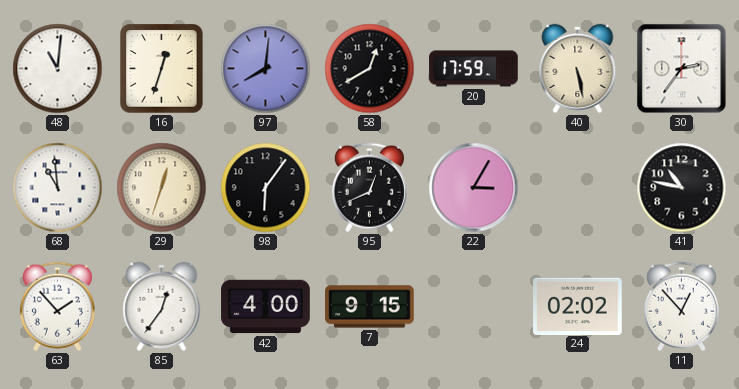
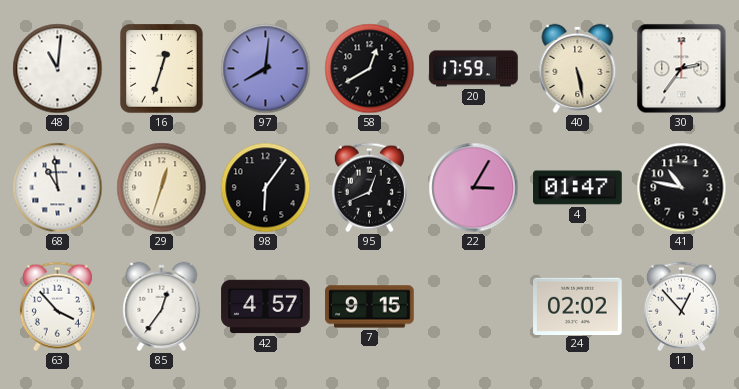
4: none -> 01:47 (578, 188)
63: 1:53 -> 3:53 (57, 307)
42: 4:00 -> 4:57 (266, 307)
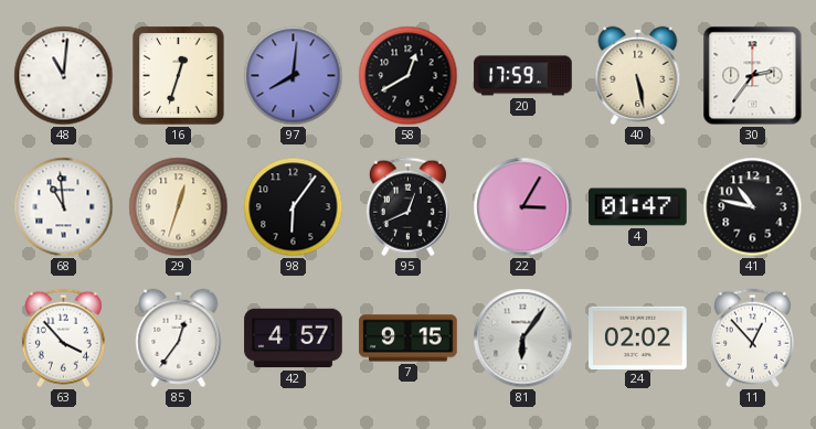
81: none -> 6:06 (523, 339)
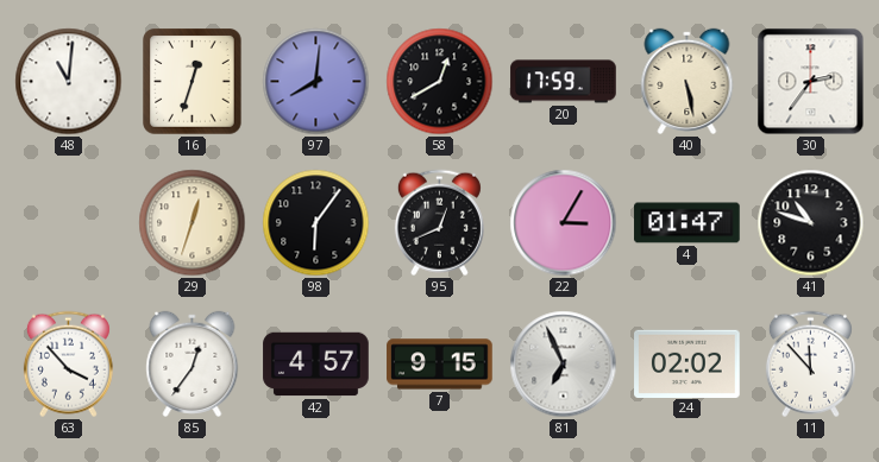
68: 10:59 -> none (64, 207)
41: 10:47 -> 10:48 (811, 223)
81: 6:06 -> 6:56 (564, 365)
11: 12:53 -> 11:53 (810, 365)
